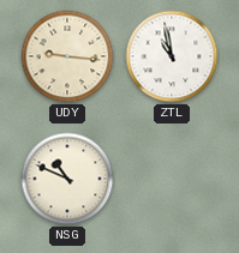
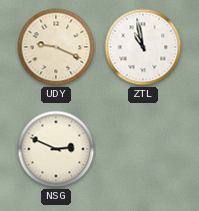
UDY: 9:16 -> 9:19 (56, 47)
NSG: 10:49 -> 2:49 (56, 149)
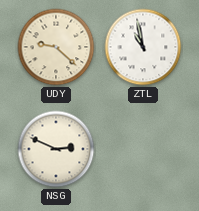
UDY: 9:19 -> 9:22 (56, 47)
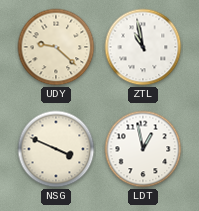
NSG: 2:49 -> 3:49 (56, 149)
LDT: none -> 12:58 (143, 149)
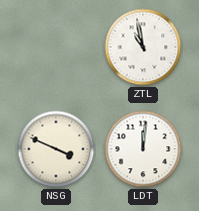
UDY: 9:22 -> none (56, 47)
LDT: 12:58 -> 12:01 (143, 149)
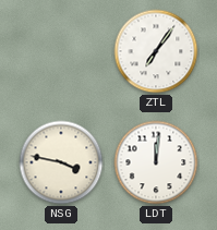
ZTL: 10:58 -> 7:06 (156, 51)
NSG: 3:49 -> 3:47 (61, 162)
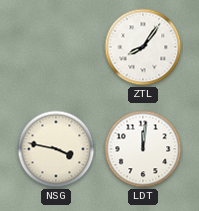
ZTL: 7:06 -> 8:06 (143, 47)
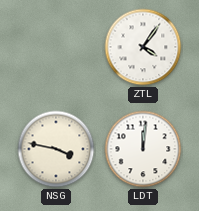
ZTL: 8:06 -> 4:06 (143, 47)
